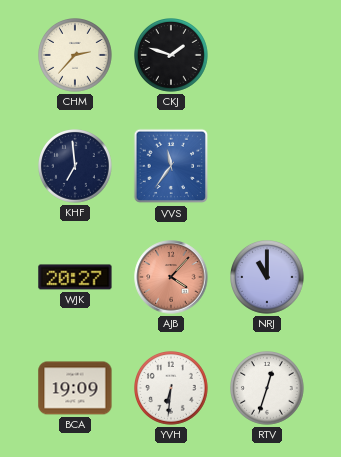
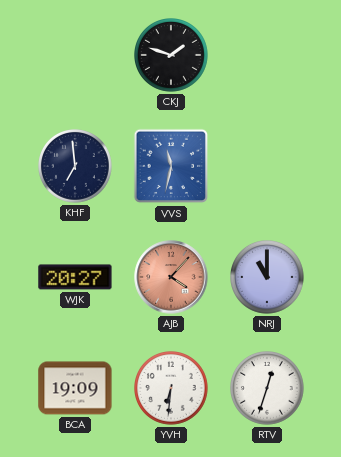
CHM: 2:37 -> none (76, 56)
VVS: 11:36 -> 11:32 (171, 166)
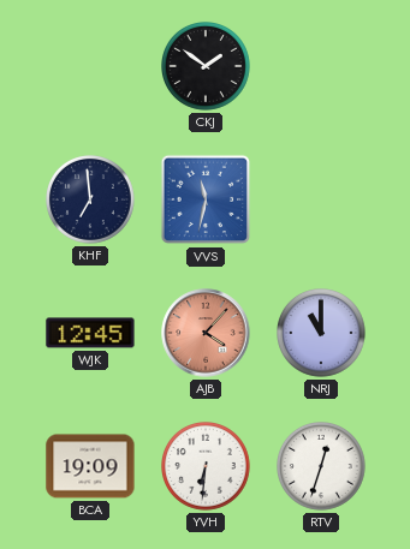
CKJ: 1:48 -> 1:51 (207, 67)
WJK: 20:27 -> 12:45 (90, 333)
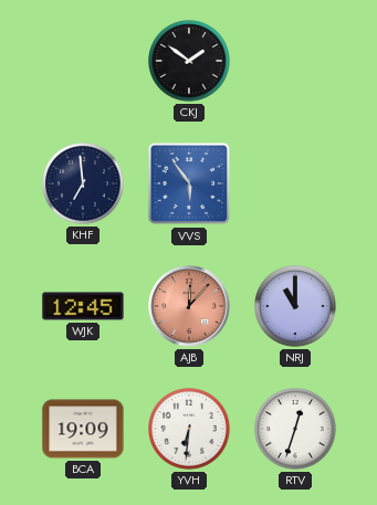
VVS: 11:32 -> 5:54 (189, 183)
AJB: 4:07 -> 12:07 (189, 306)
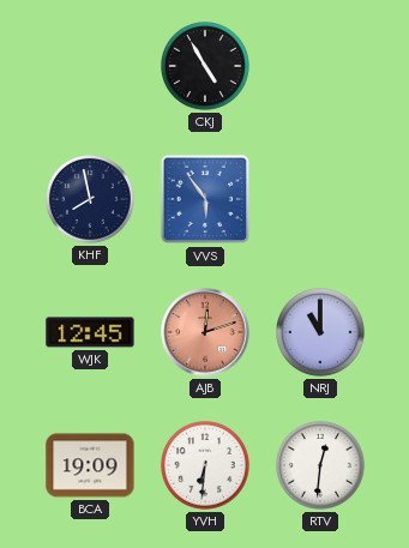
CKJ: 1:51 -> 4:55 (206, 67)
KHF: 6:59 -> 7:58 (91, 200)
AJB: 12:07 -> 12:12 (205, 332)
RTV: 12:33 -> 12:31 (321, 466)
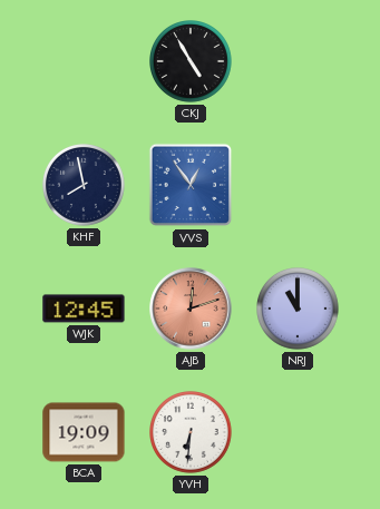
VVS: 5:54 -> 12:54 (191, 185)
RTV: 12:31 -> none (321, 466)
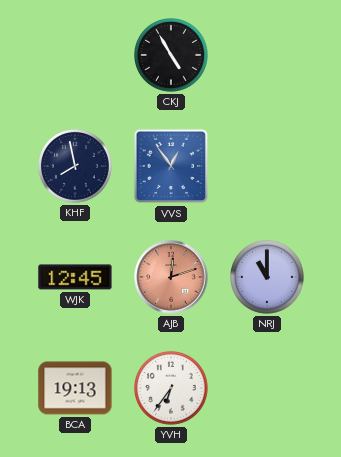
BCA: 19:09 -> 19:13 (75, 388)
YVH: 6:31 -> 6:36 (172, 389)
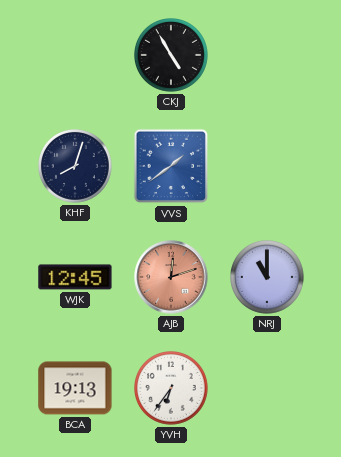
KHF: 7:58 -> 8:03 (76, 167)
VVS: 12:54 -> 1:39 (171, 166)
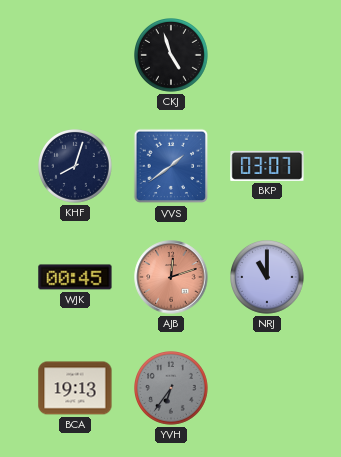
CKJ: 4:55 -> 4:57 (172, 56)
BKP: none -> 03:07 (267, 166)
WJK: 12:45 -> 00:45 (75, 277)
YVH dial: white -> grey (172, 389)
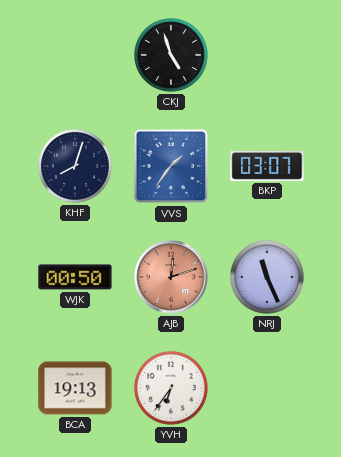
VVS: 1:39 -> 1:36 (171, 166)
WJK: 00:45 -> 00:50 (75, 277)
NRJ: 11:00 -> 11:26 (268, 278)
YVH dial: grey -> white (172, 389)
